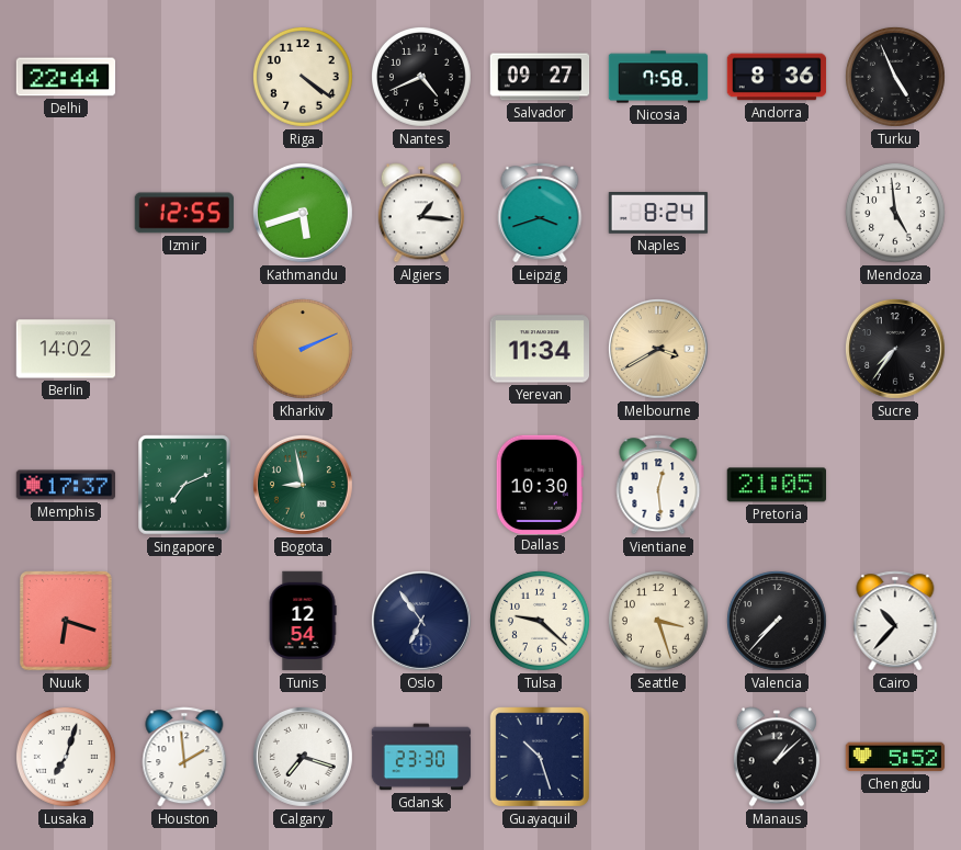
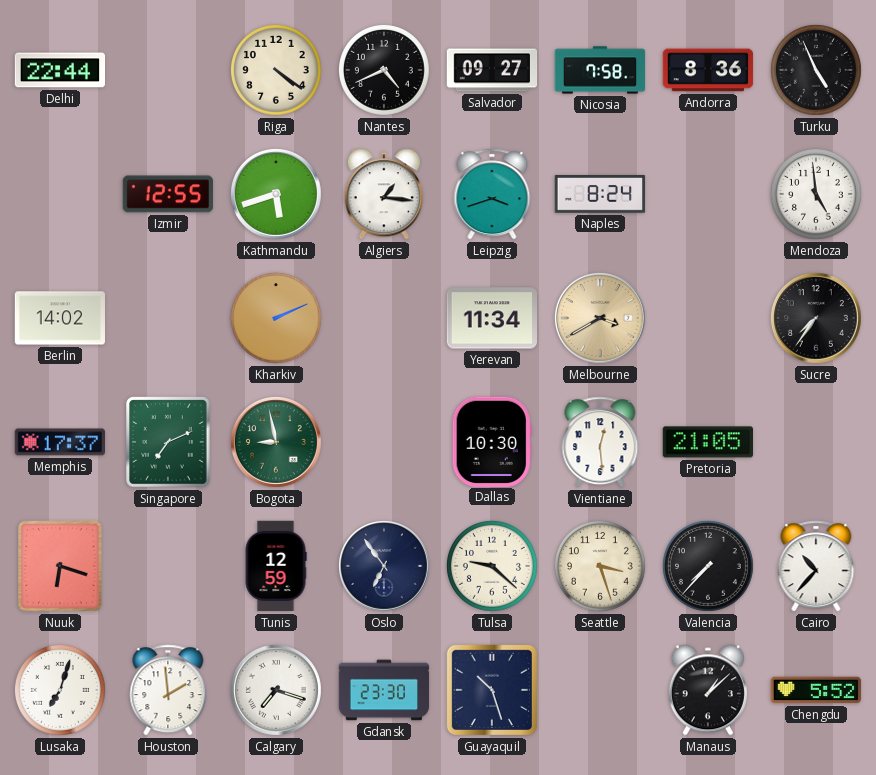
Tunis: 12:54 -> 12:59 (276, 566)
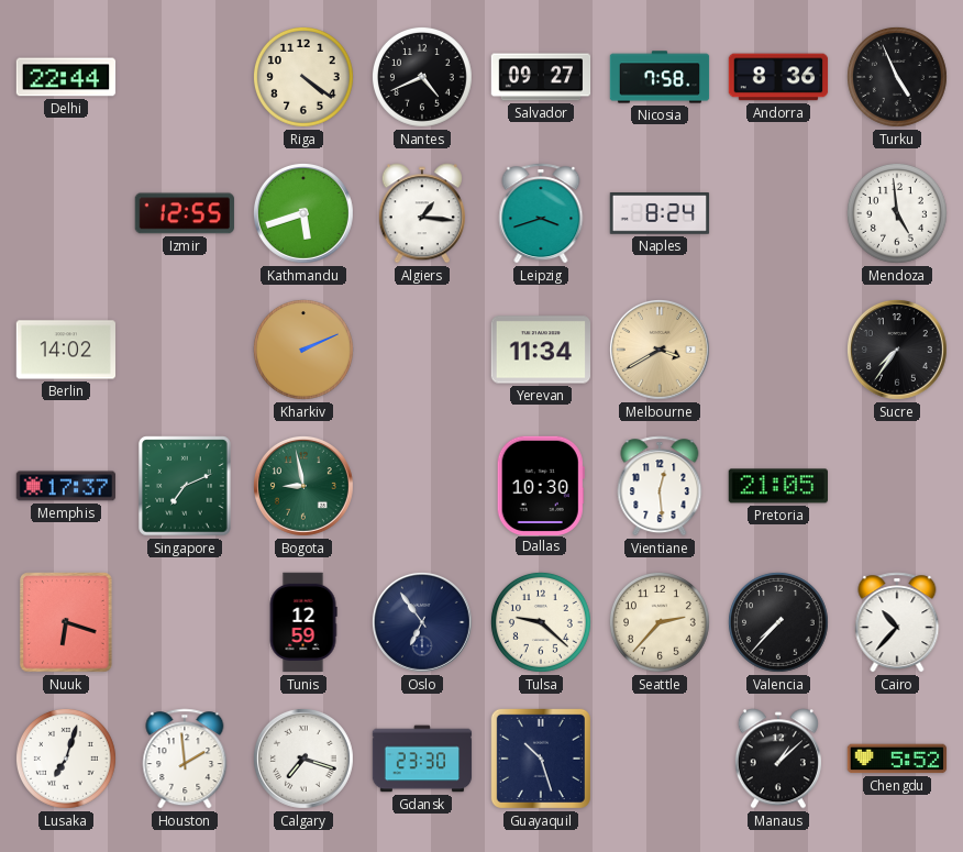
Seattle: 3:27 -> 2:37 (660, 622)
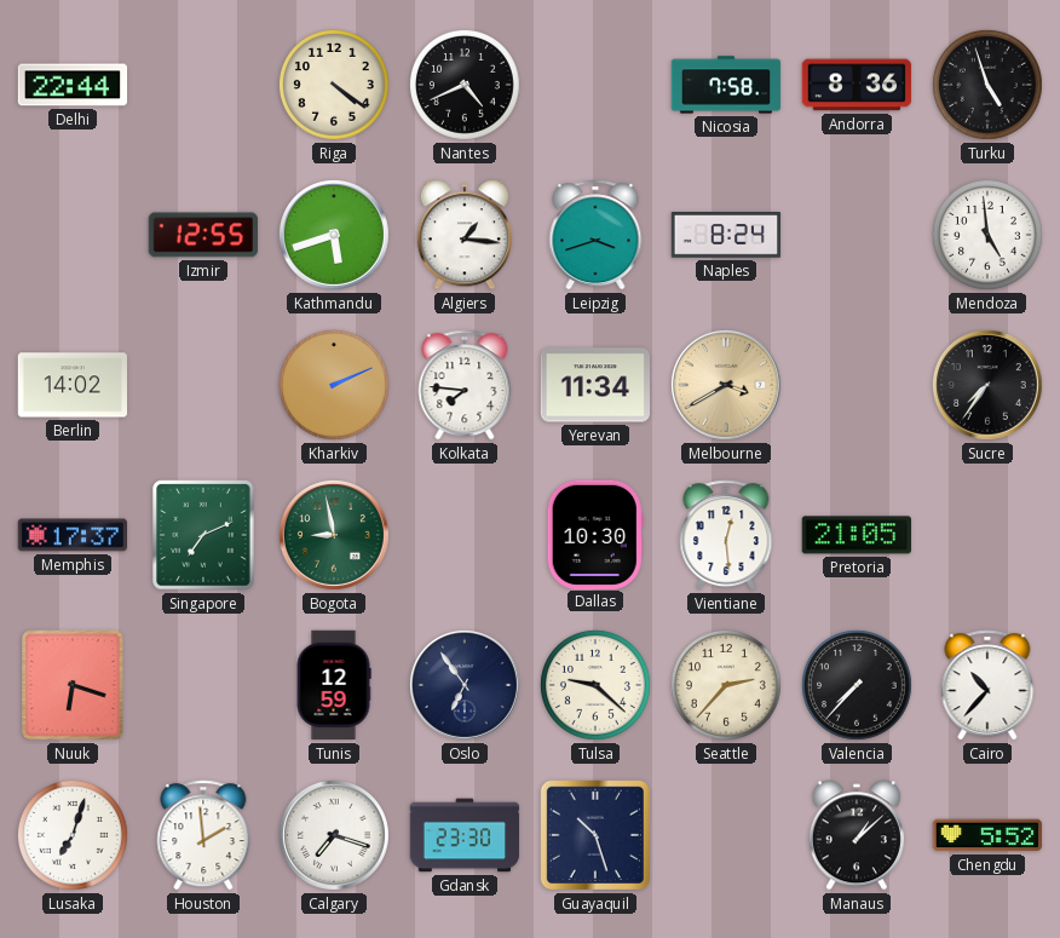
Salvador: 09:27 -> none (541, 77)
Turku: 4:56 -> 4:57 (987, 85)
Kolkata: none -> 7:46 (465, 385)
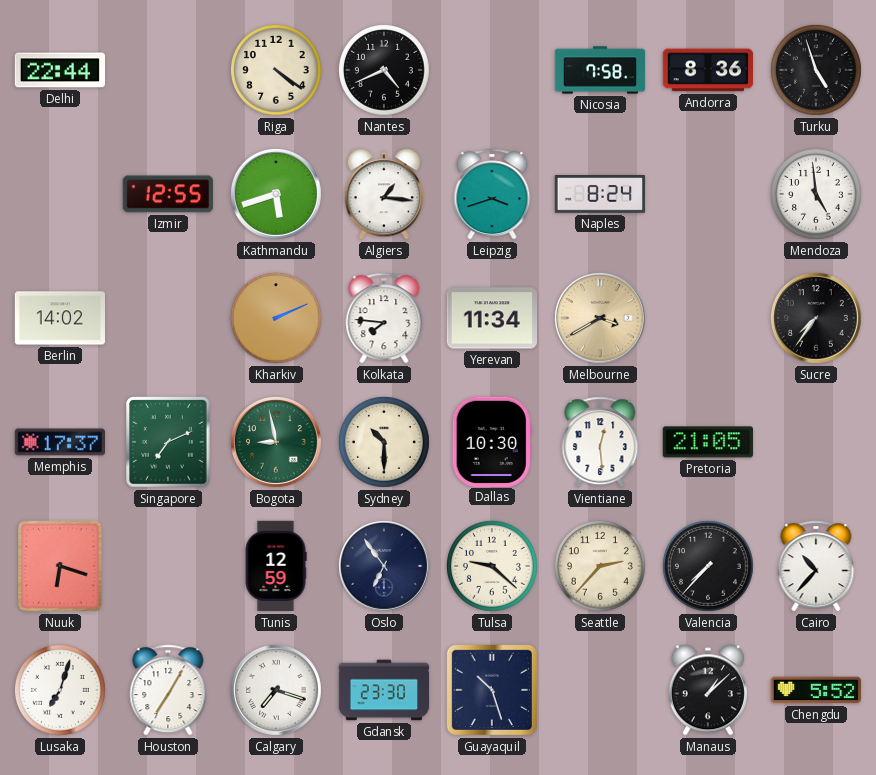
Sydney: none -> 10:30 (384, 442)
Houston: 1:59 -> 7:05 (168, 690)
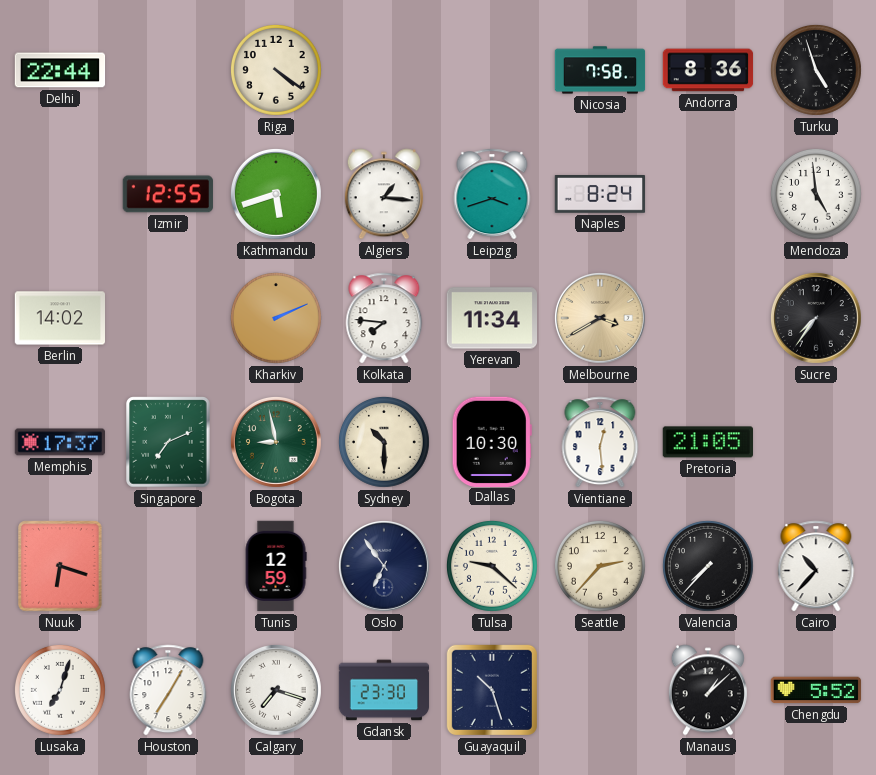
Nantes: 4:41 -> none (384, 70)
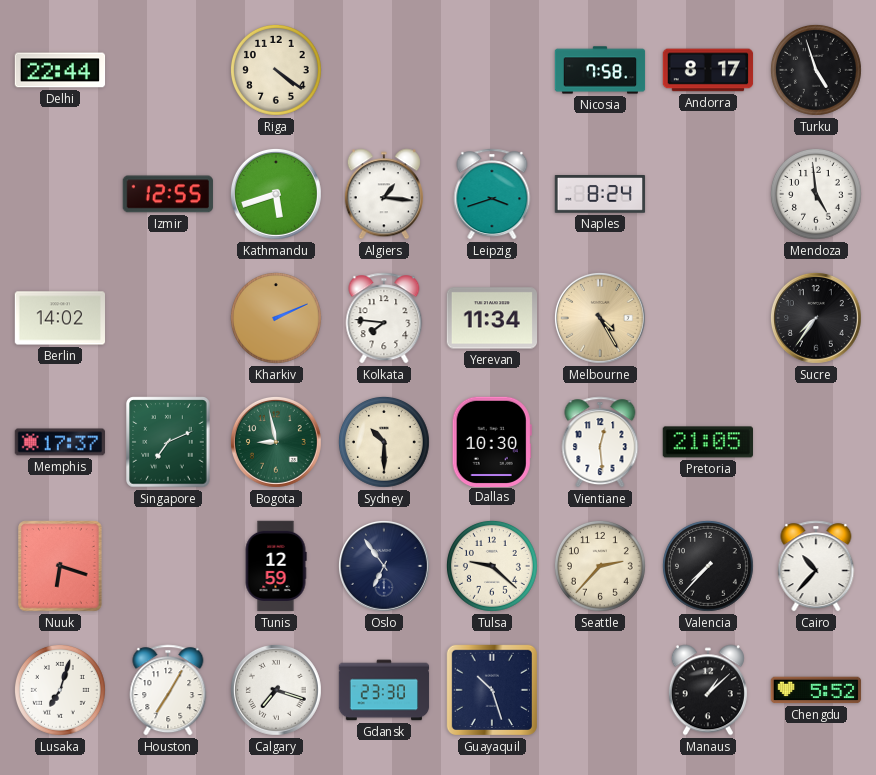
Andorra: 8:36 -> 8:17 (708, 70)
Melbourne: 3:40 -> 4:25 (600, 318)
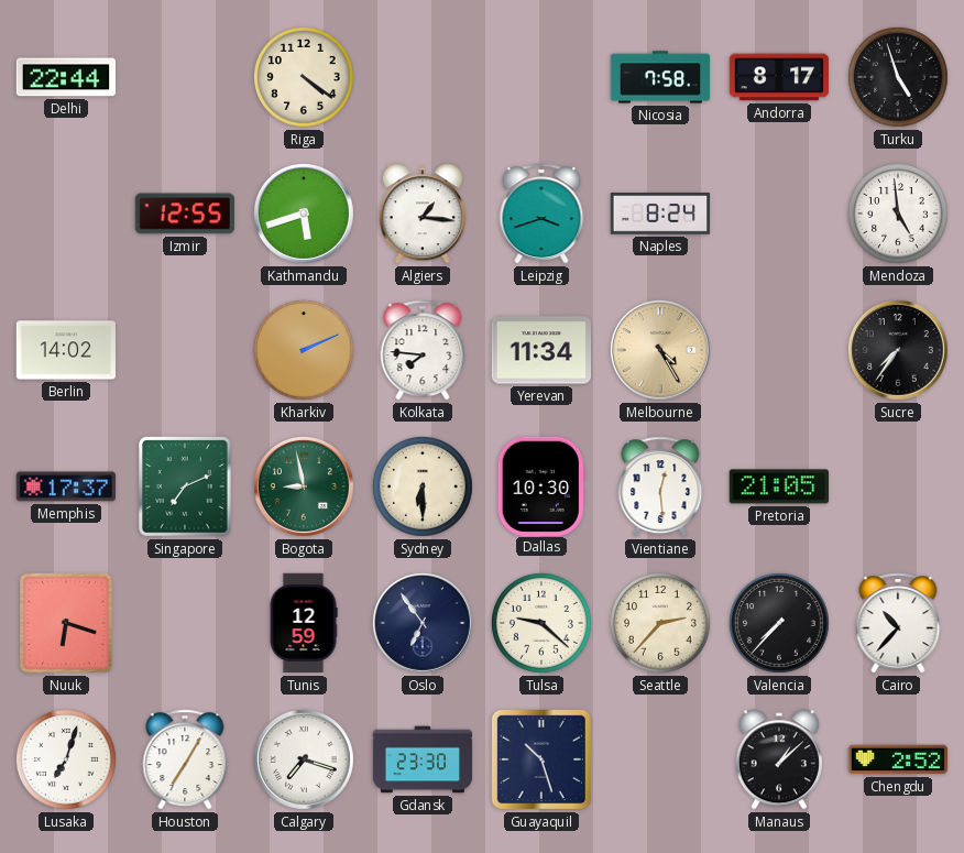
Sydney: 10:30 -> 6:30 (423, 486)
Chengdu: 5:52 -> 2:52 (898, 759)
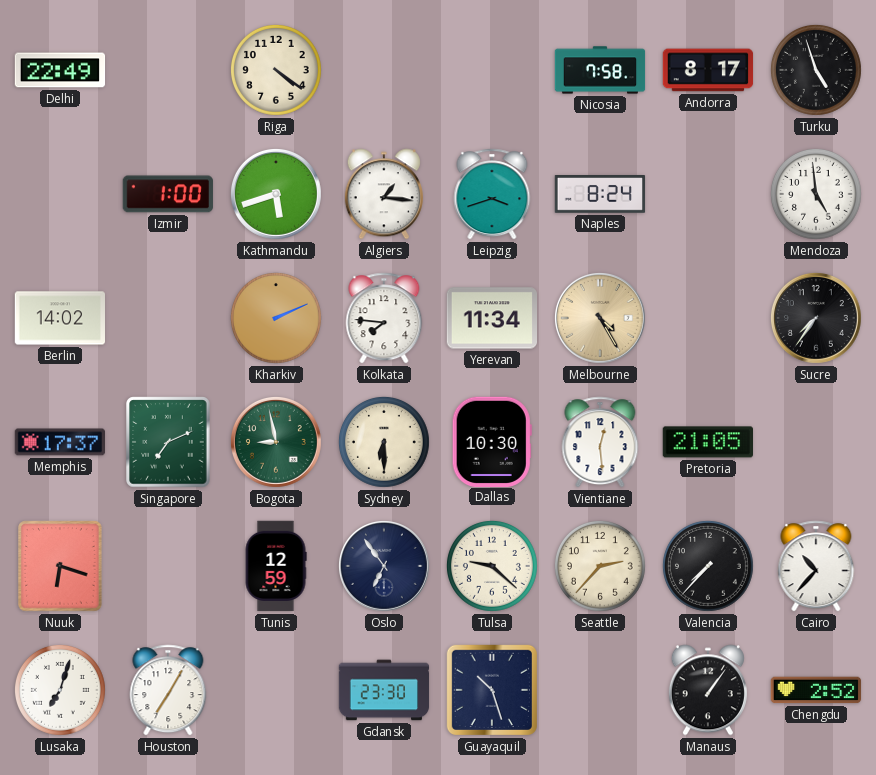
Delhi: 22:44 -> 22:49 (60, 70)
Izmir: 12:55 -> 1:00 (168, 194)
Calgary: 7:18 -> none (304, 759)
Manaus: 1:08 -> 1:06 (708, 690)
